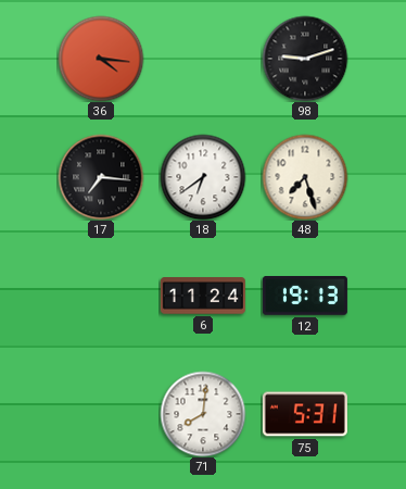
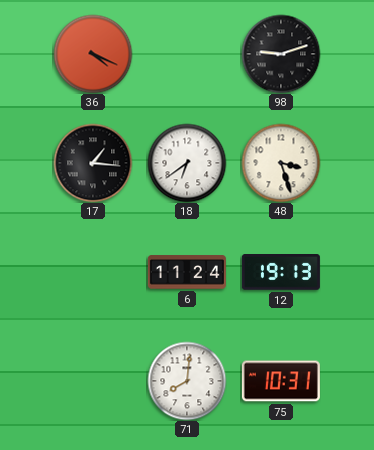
36: 4:16 -> 4:19 (93, 54)
17: 7:16 -> 1:16 (93, 163)
48: 7:27 -> 3:27 (281, 163)
75: 5:31 -> 10:31 (281, 381)
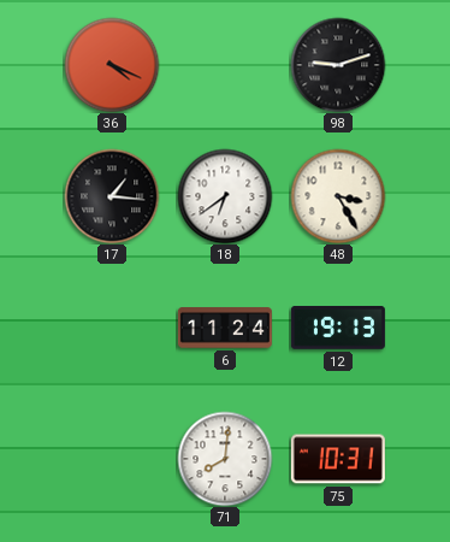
48: 3:27 -> 3:25 (338, 196)
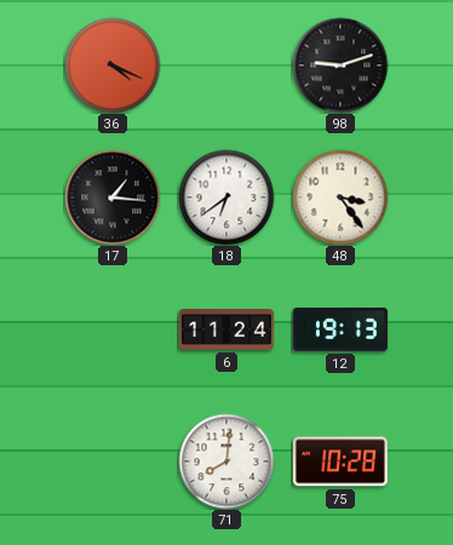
48: 3:25 -> 3:24 (340, 197)
75: 10:31 -> 10:28 (340, 461)
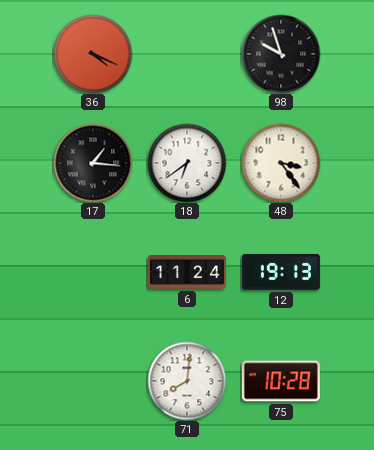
98: 9:12 -> 9:57 (281, 54)
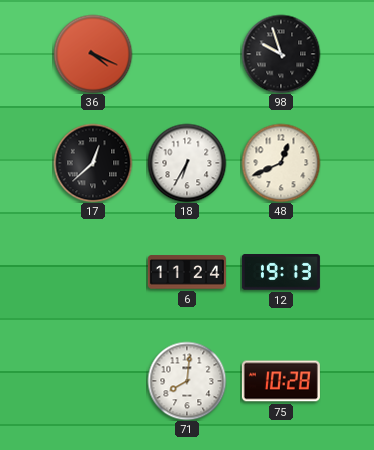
17: 1:16 -> 12:38 (93, 163)
18: 6:39 -> 6:35 (187, 163)
48: 3:24 -> 12:41 (281, 163)
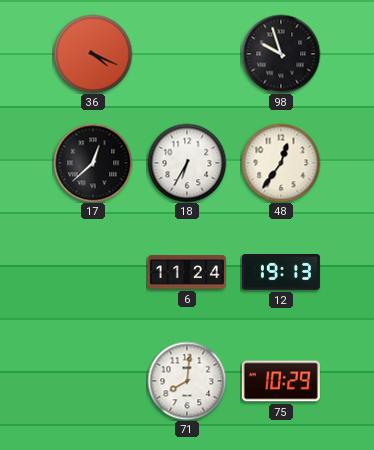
48: 12:41 -> 12:36 (281, 163)
75: 10:28 -> 10:29 (281, 381)
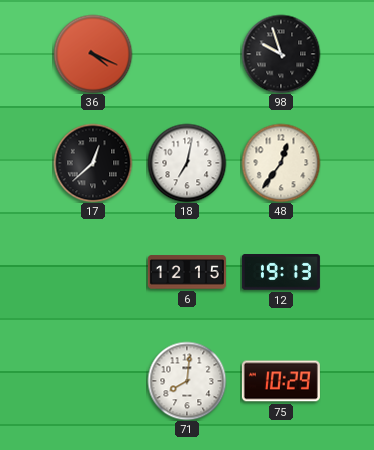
18: 6:35 -> 7:02 (187, 163)
6: 11:24 -> 12:15 (187, 272)
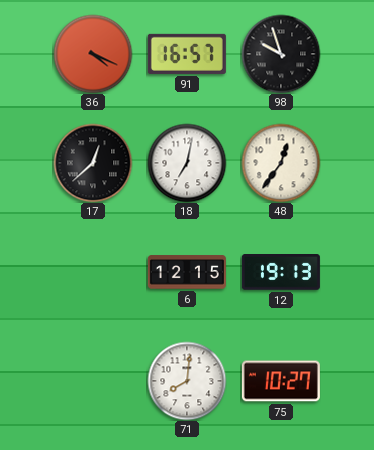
91: none -> 16:57 (187, 54)
75: 10:29 -> 10:27 (281, 381)
